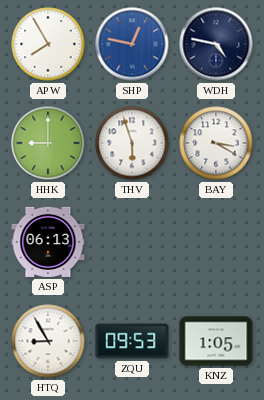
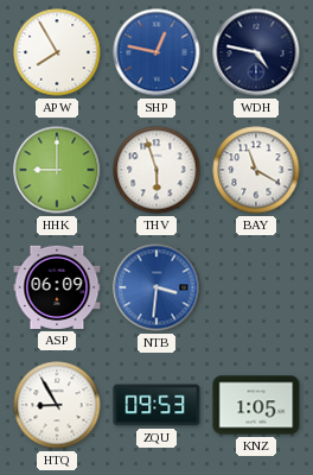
BAY: 3:20 -> 11:20 (256, 170)
ASP: 06:13 -> 06:09 (57, 287)
NTB: none -> 3:31 (156, 287)
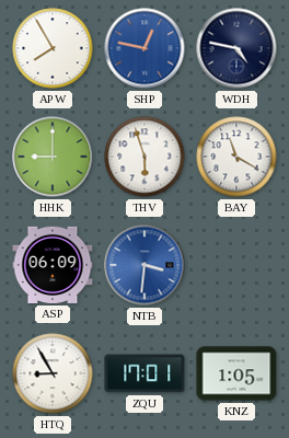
ZQU: 09:53 -> 17:01 (144, 373)
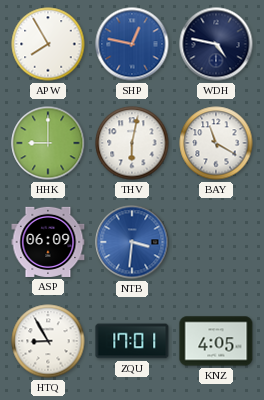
THV: 5:57 -> 6:02 (132, 143)
KNZ: 1:05 -> 4:05 (216, 341)
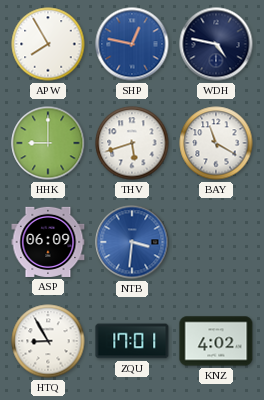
THV: 6:02 -> 5:42 (132, 143)
KNZ: 4:05 -> 4:02 (216, 341)
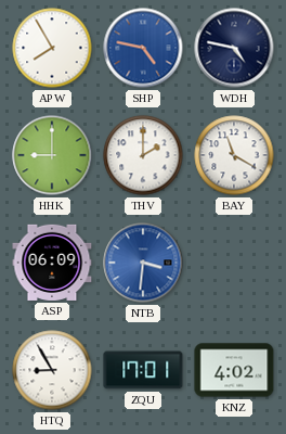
SHP: 12:47 -> 4:47 (143, 48)
THV: 5:42 -> 2:00 (143, 155)
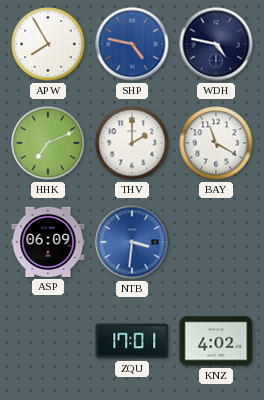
HHK: 9:00 -> 7:11 (48, 143)
HTQ: 8:55 -> none (52, 370)
